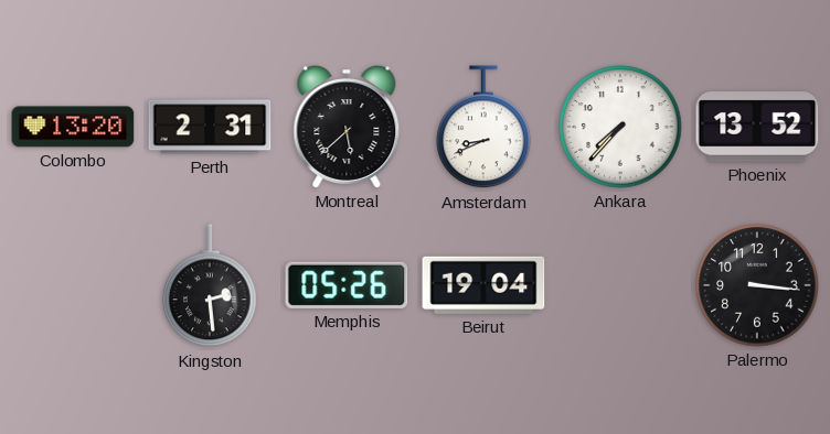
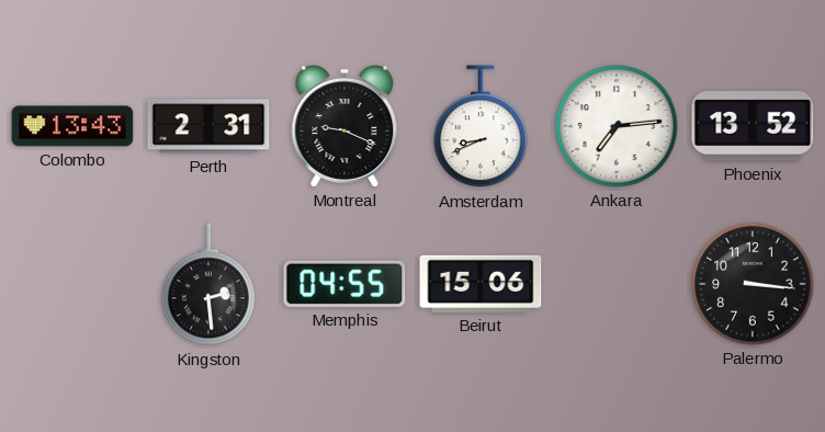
Colombo: 13:20 -> 13:43 (72, 126)
Montreal: 5:38 -> 9:19 (344, 126)
Ankara: 7:37 -> 7:14 (617, 126)
Memphis: 05:26 -> 04:55 (344, 284)
Beirut: 19:04 -> 15:06 (481, 284)
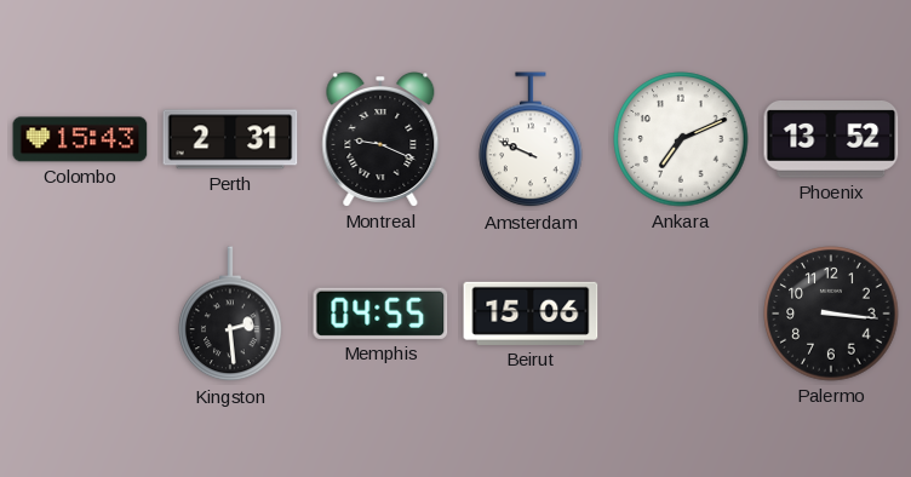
Colombo: 13:43 -> 15:43 (80, 139)
Amsterdam: 8:41 -> 9:49 (531, 140)
Ankara: 7:14 -> 7:11 (681, 139)
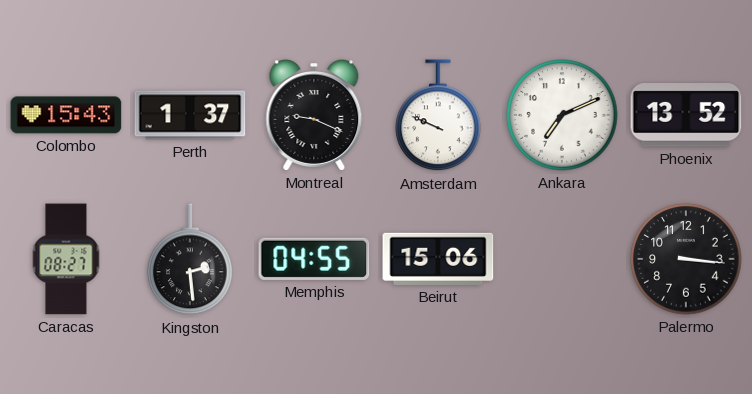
Perth: 2:31 -> 1:37 (190, 115)
Caracas: none -> 08:27 (66, 259)
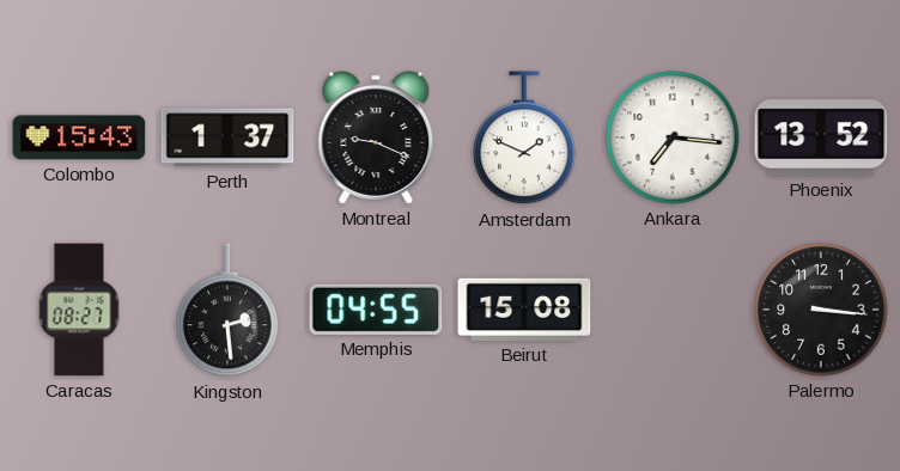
Amsterdam: 9:49 -> 1:49 (524, 139)
Ankara: 7:11 -> 7:16 (673, 137)
Beirut: 15:06 -> 15:08 (524, 310)
